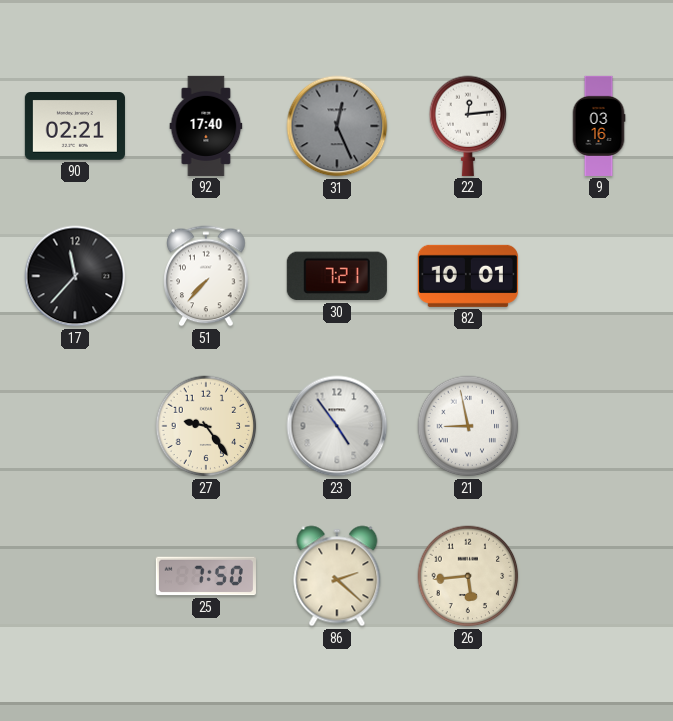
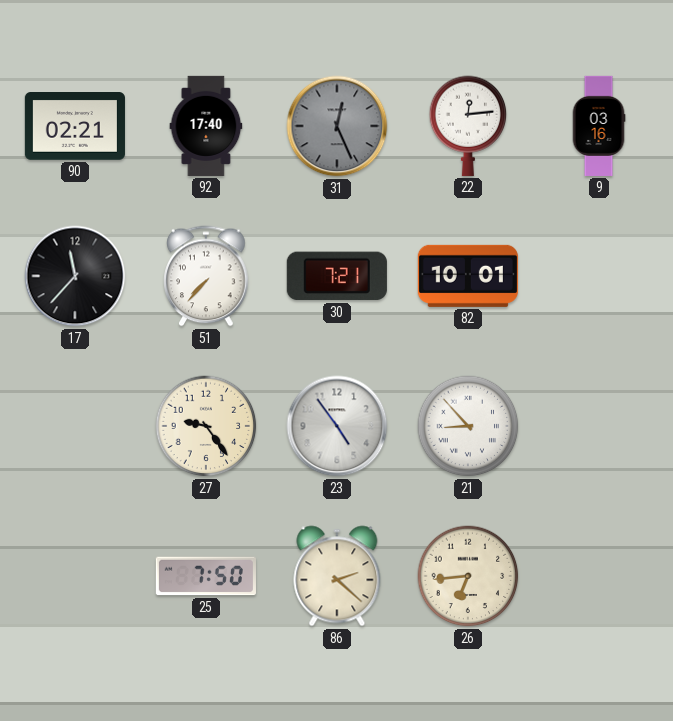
21: 8:58 -> 8:53 (468, 426)
26: 5:44 -> 6:44 (468, 576)
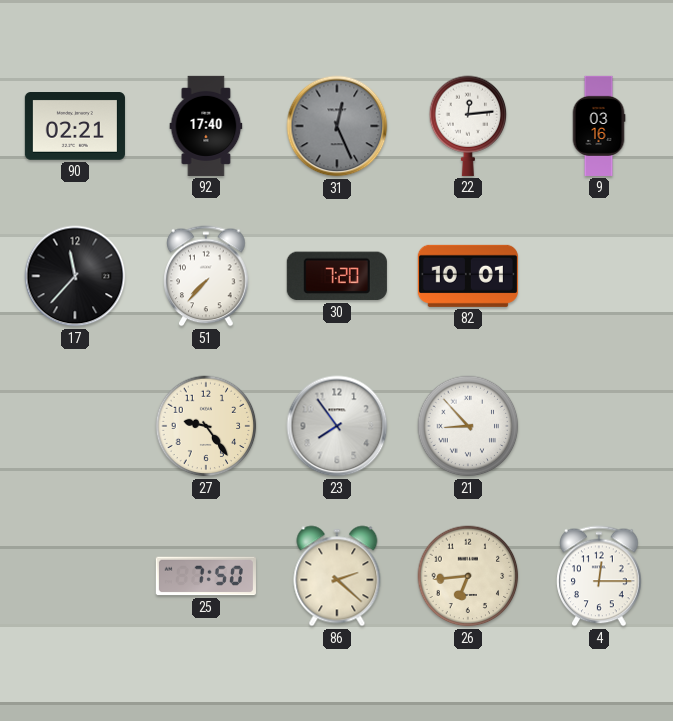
30: 7:21 -> 7:20 (337, 276)
23: 4:54 -> 7:54 (337, 426)
4: none -> 12:15 (599, 576)
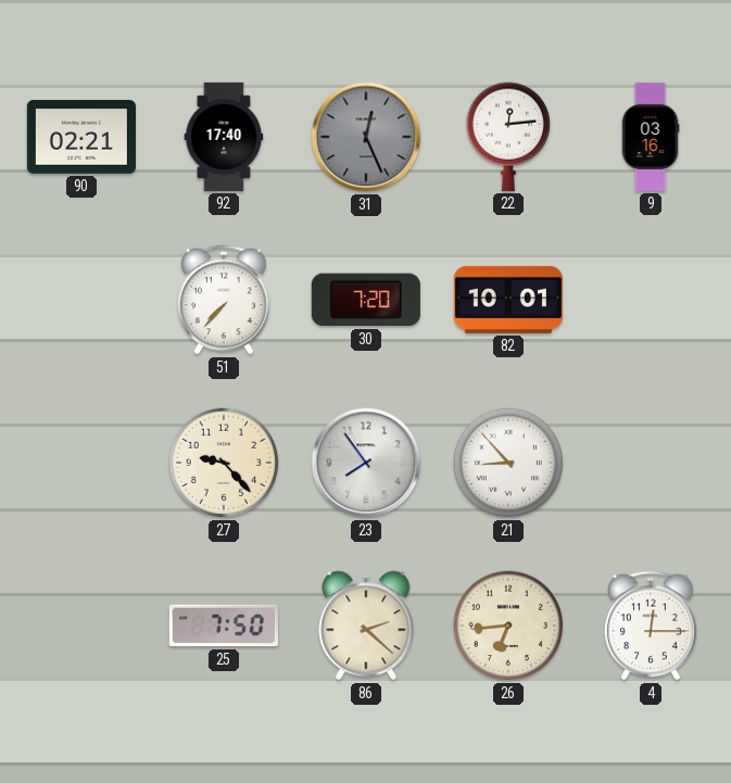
17: 11:37 -> none (75, 276)
27: 9:24 -> 9:23 (224, 463)
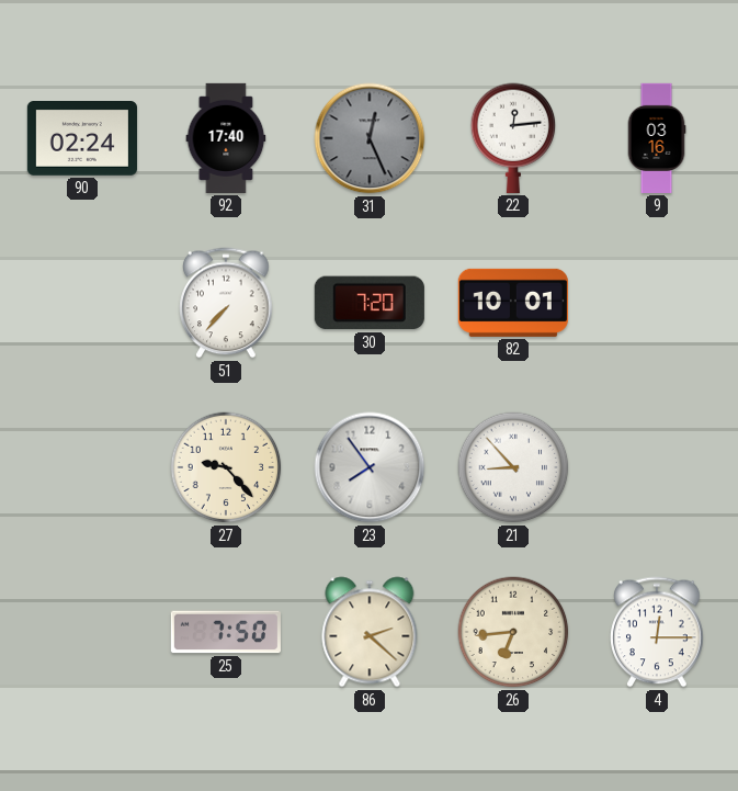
90: 02:21 -> 02:24 (82, 139)
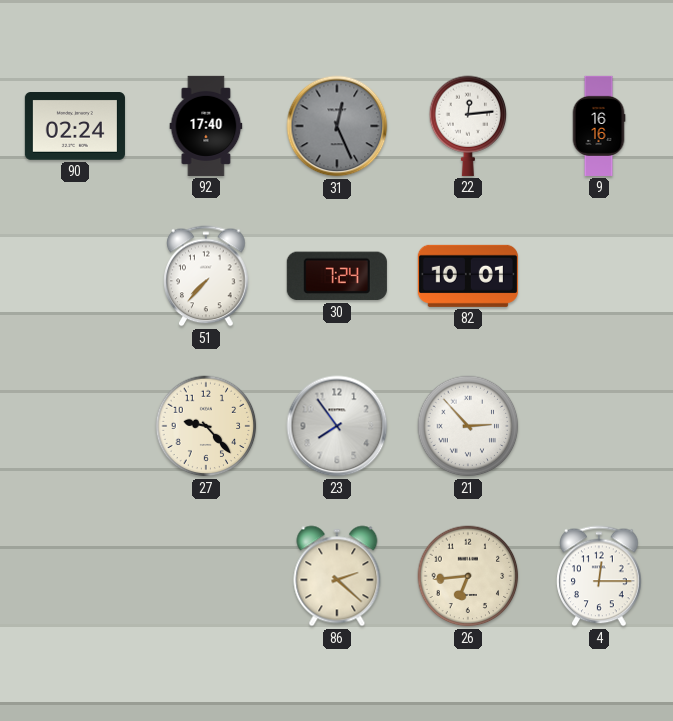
9: 03:16 -> 16:16 (599, 126)
30: 7:20 -> 7:24 (337, 276)
21: 8:53 -> 2:53 (468, 426)
25: 7:50 -> none (226, 632)
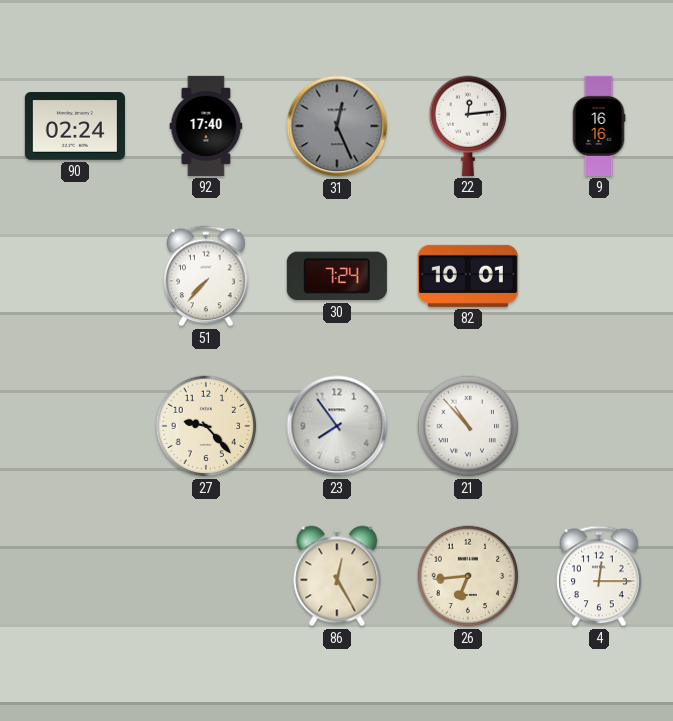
21: 2:53 -> 10:53 (468, 426)
86: 2:22 -> 12:25 (337, 576)
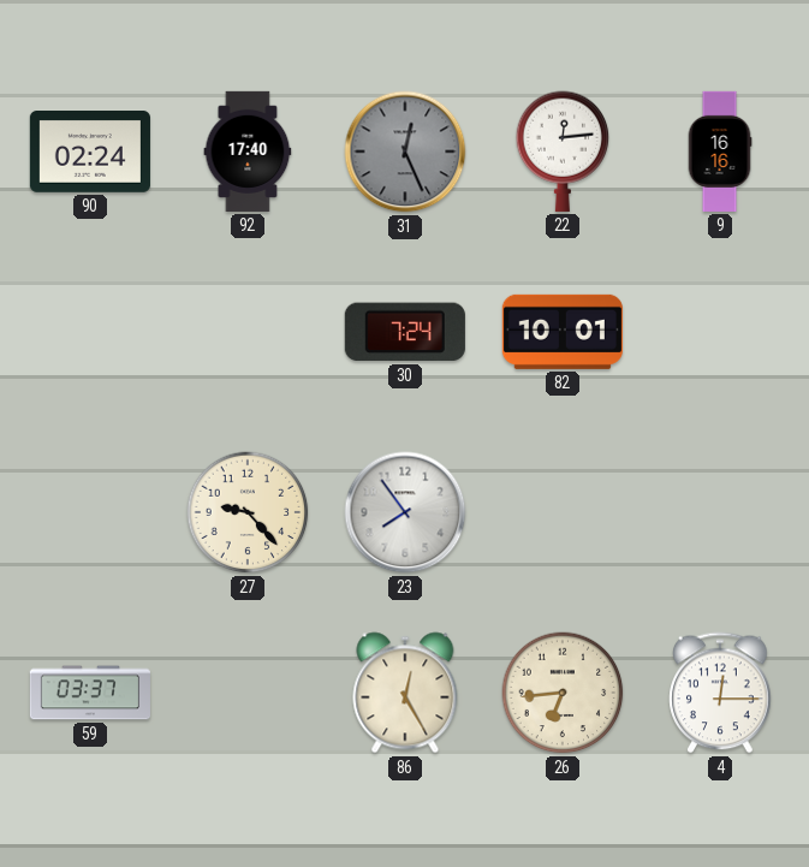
51: 7:37 -> none (206, 276)
21: 10:53 -> none (468, 426)
59: none -> 03:37 (90, 693)
